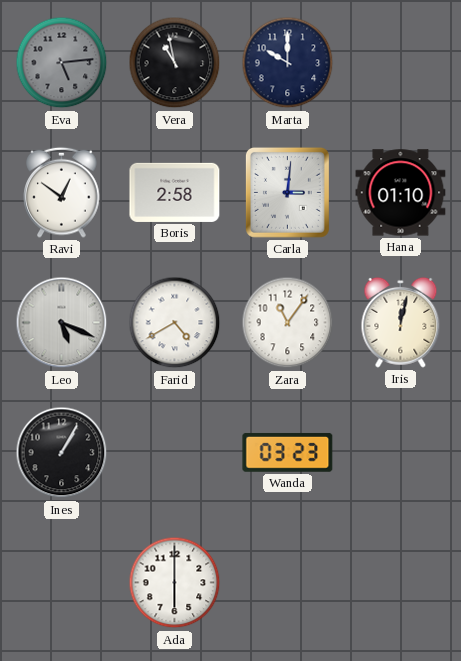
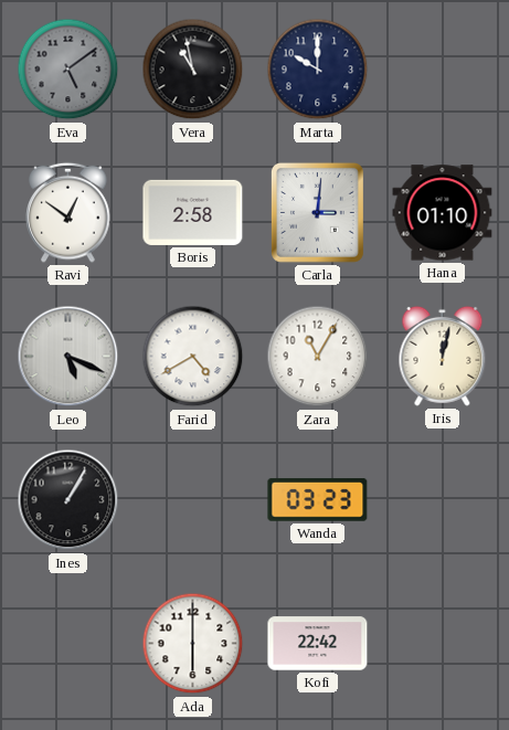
Eva: 5:14 -> 5:09 (68, 70)
Zara: 11:06 -> 11:05 (318, 357)
Kofi: none -> 22:42 (318, 644)
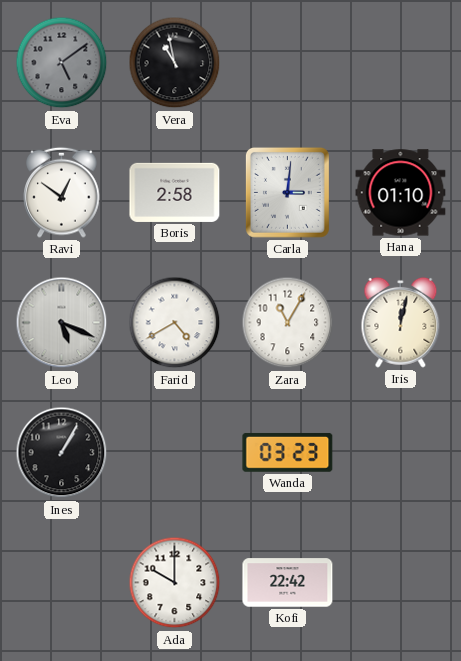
Marta: 10:00 -> none (318, 70)
Ada: 6:00 -> 10:00 (175, 583)
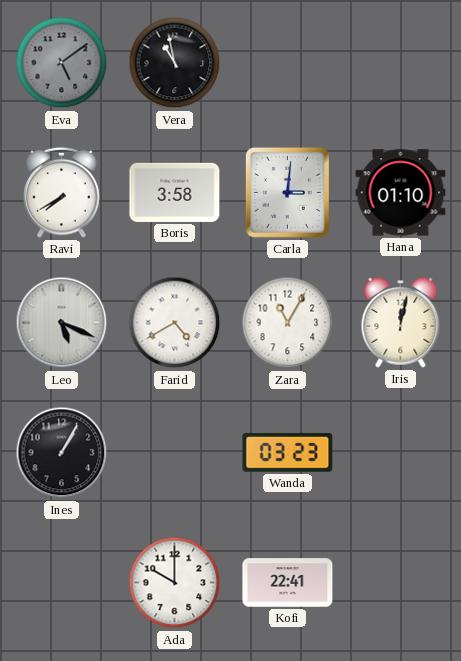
Ravi: 12:51 -> 7:40 (62, 192)
Boris: 2:58 -> 3:58 (175, 192)
Kofi: 22:42 -> 22:41 (288, 583)
